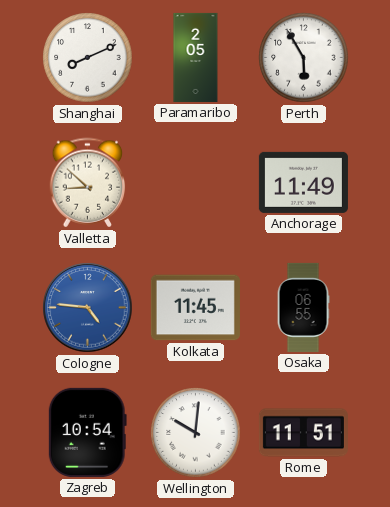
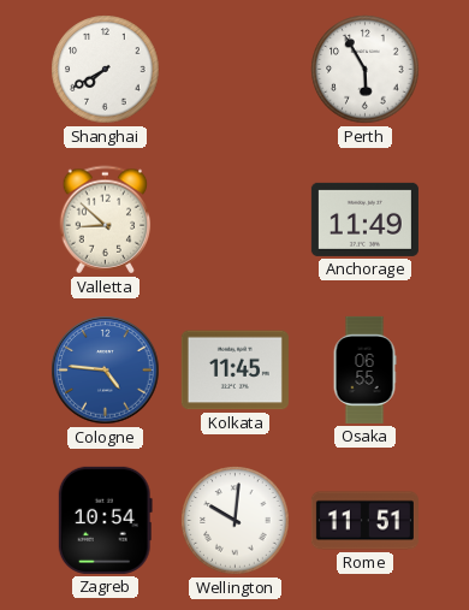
Shanghai: 8:11 -> 7:40 (106, 70)
Paramaribo: 2:05 -> none (196, 57)
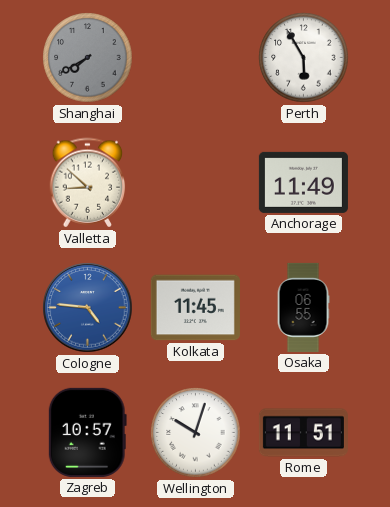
Shanghai dial: white -> grey (88, 58)
Zagreb: 10:54 -> 10:57 (87, 432)
Wellington: 10:01 -> 10:03 (196, 433)
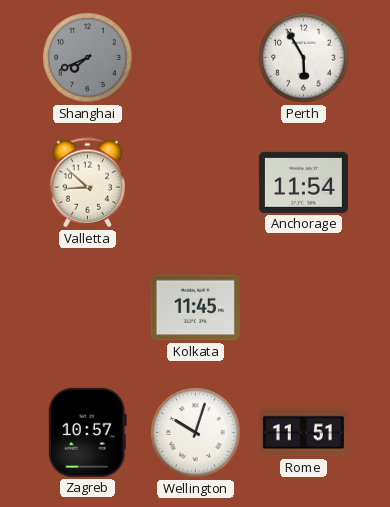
Shanghai: 7:40 -> 7:41 (88, 58)
Anchorage: 11:49 -> 11:54 (303, 182)
Cologne: 4:46 -> none (88, 308)
Osaka: 06:55 -> none (303, 307)
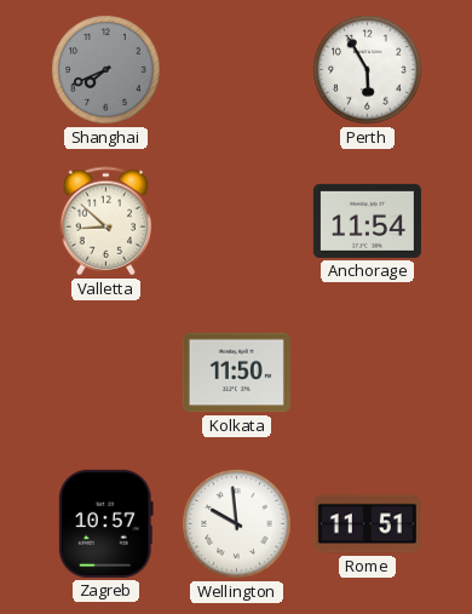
Kolkata: 11:45 -> 11:50 (236, 373)
Wellington: 10:03 -> 9:59 (237, 524)
